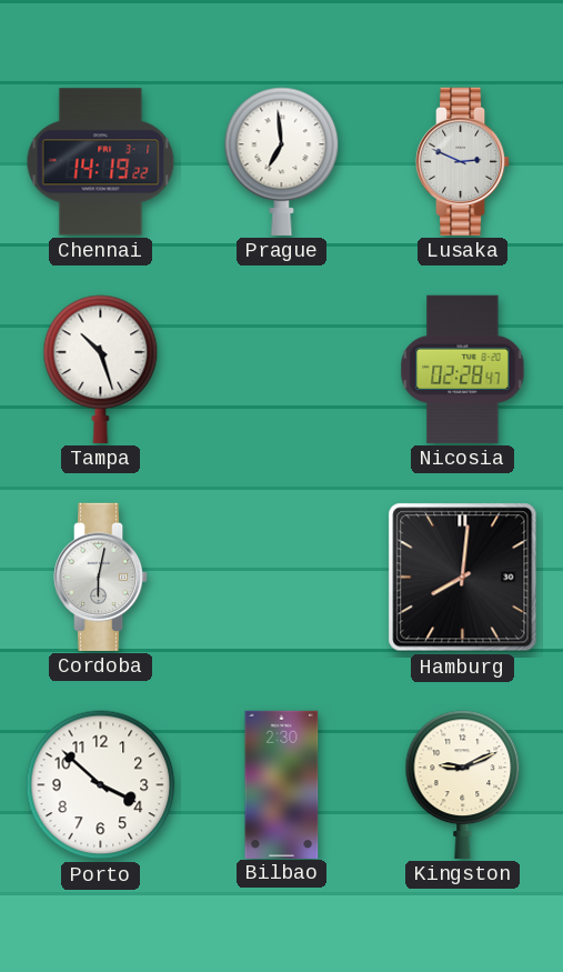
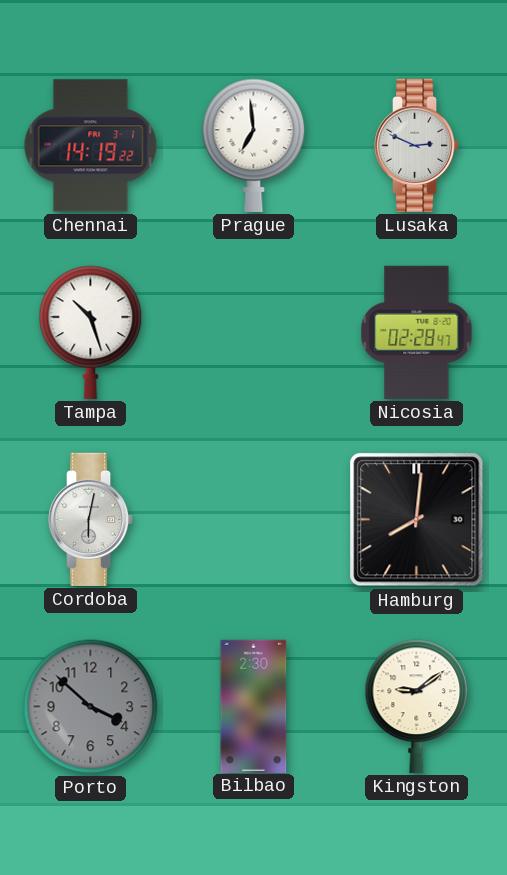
Porto dial: white -> grey (91, 707)
Kingston: 9:11 -> 9:09 (417, 706)
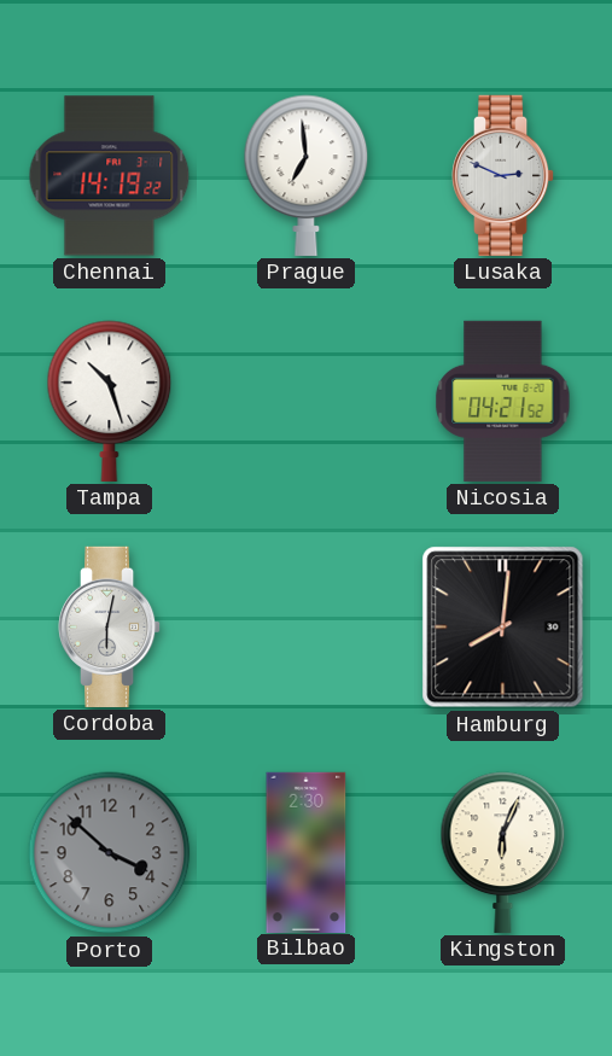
Nicosia: 02:28 -> 04:21 (503, 401)
Kingston: 9:09 -> 6:04 (503, 852)
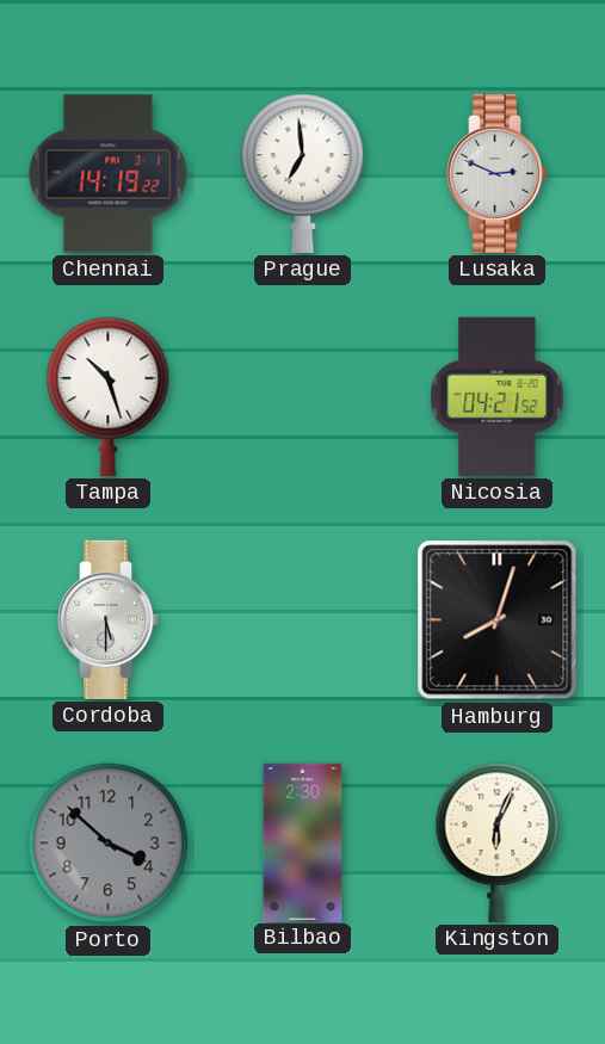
Cordoba: 6:02 -> 5:30 (109, 619)
Hamburg: 8:01 -> 8:03 (498, 620)
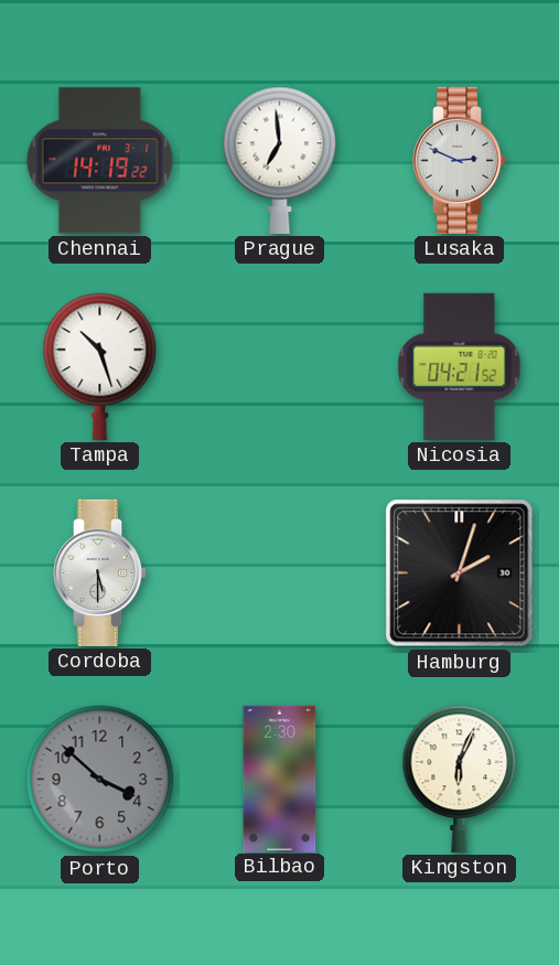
Hamburg: 8:03 -> 2:03 (460, 573)
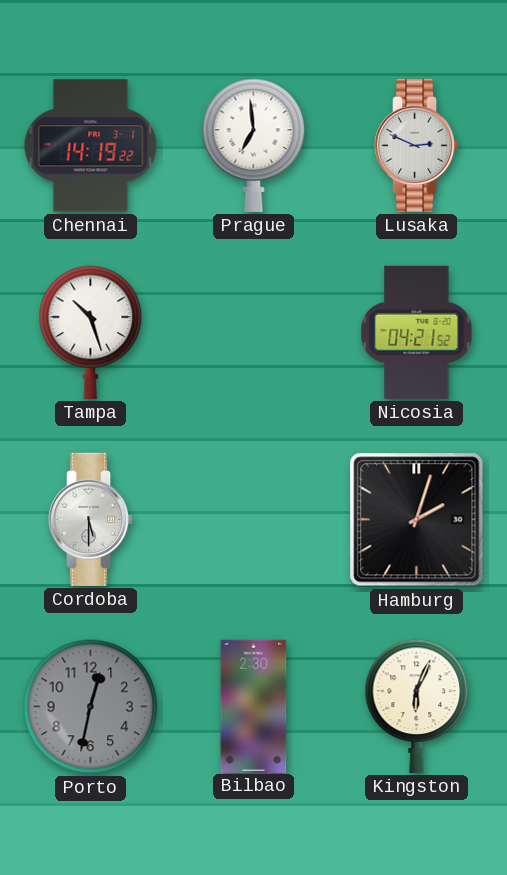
Porto: 3:52 -> 12:32 (91, 707)
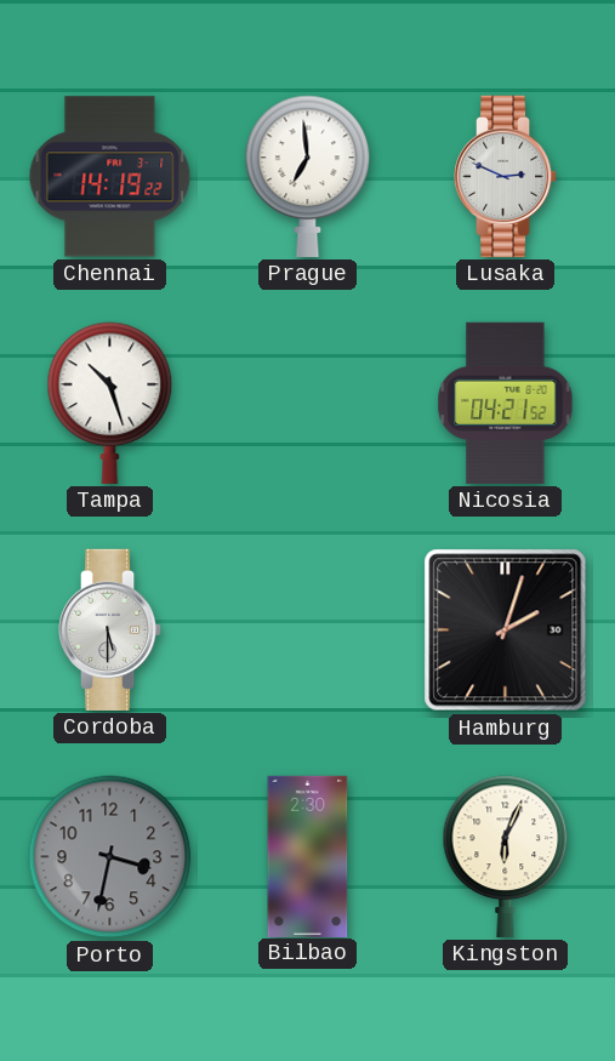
Porto: 12:32 -> 3:32 (110, 857)
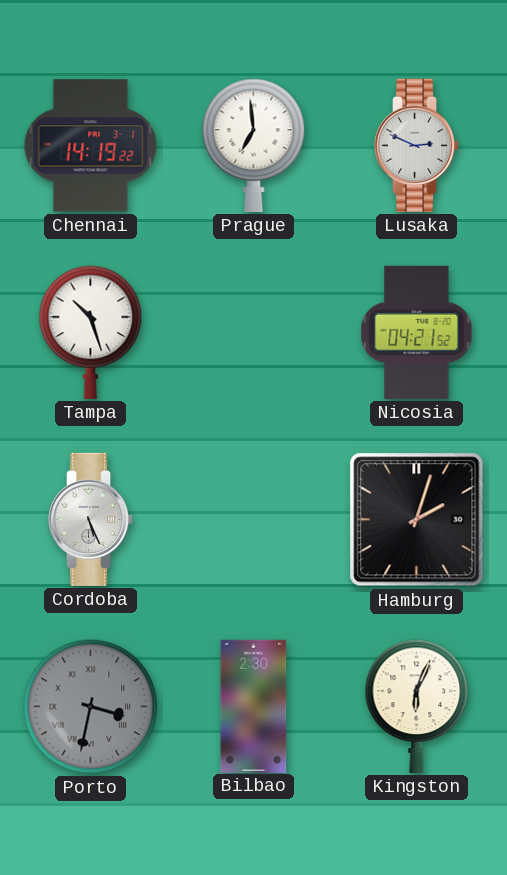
Cordoba: 5:30 -> 5:26 (91, 519)
Porto numerals: Arabic -> Roman (91, 707)
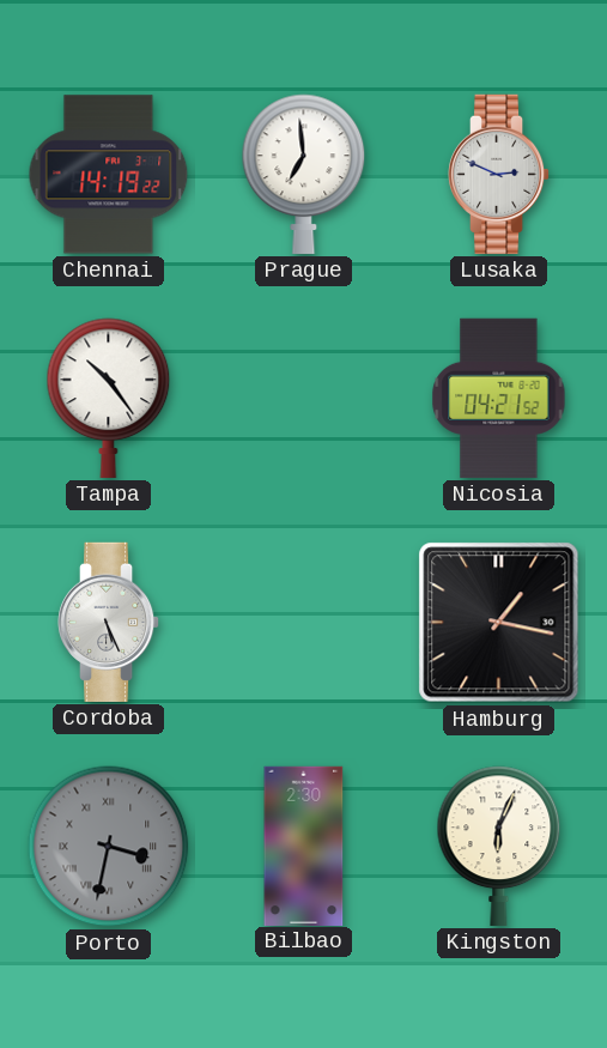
Tampa: 10:27 -> 10:24 (109, 398)
Hamburg: 2:03 -> 1:17 (499, 623)
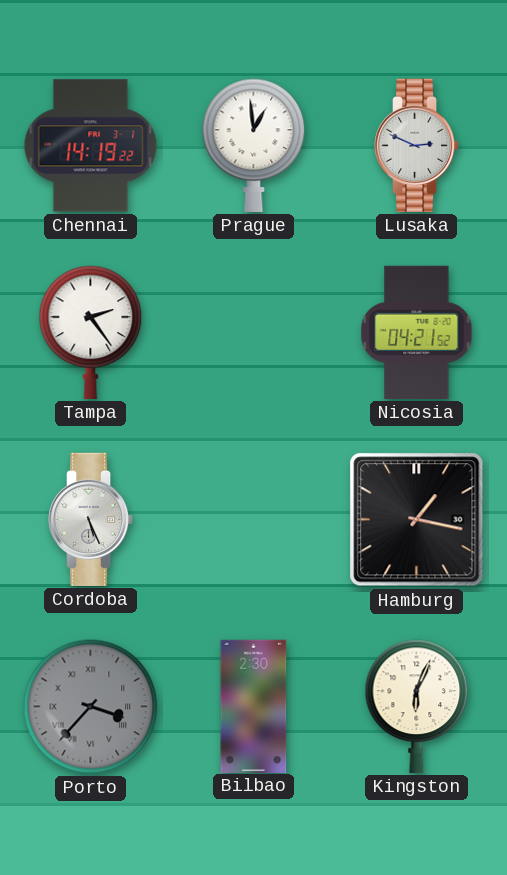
Prague: 6:59 -> 12:59 (254, 145)
Tampa: 10:24 -> 2:24 (91, 332)
Porto: 3:32 -> 3:37 (91, 707)
